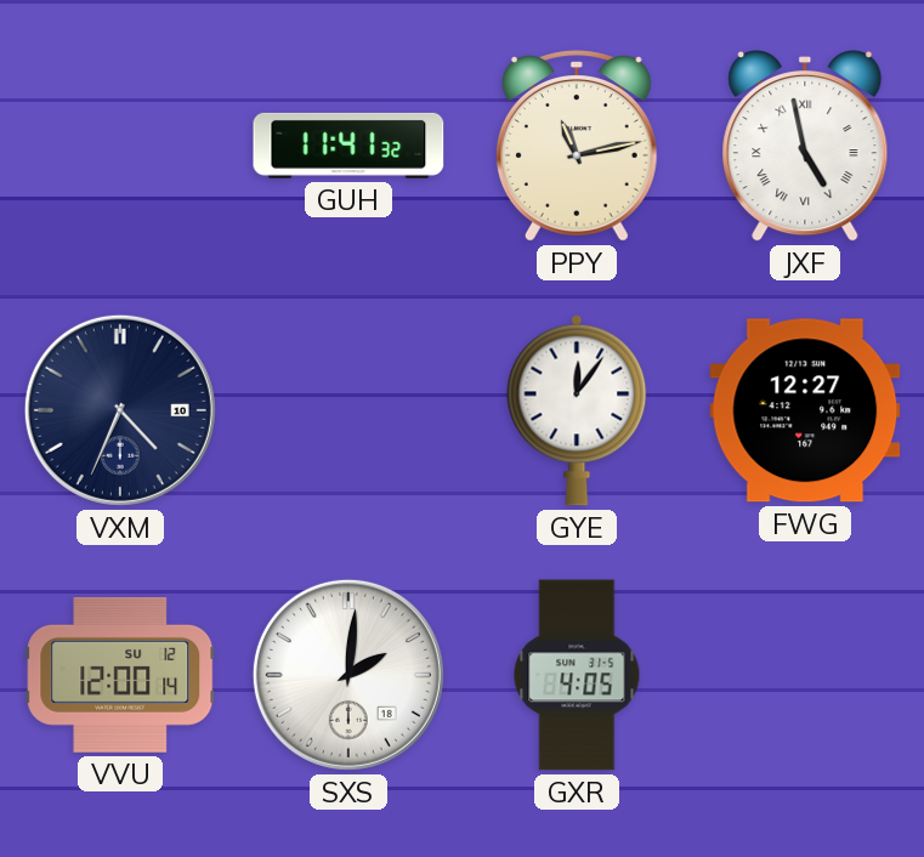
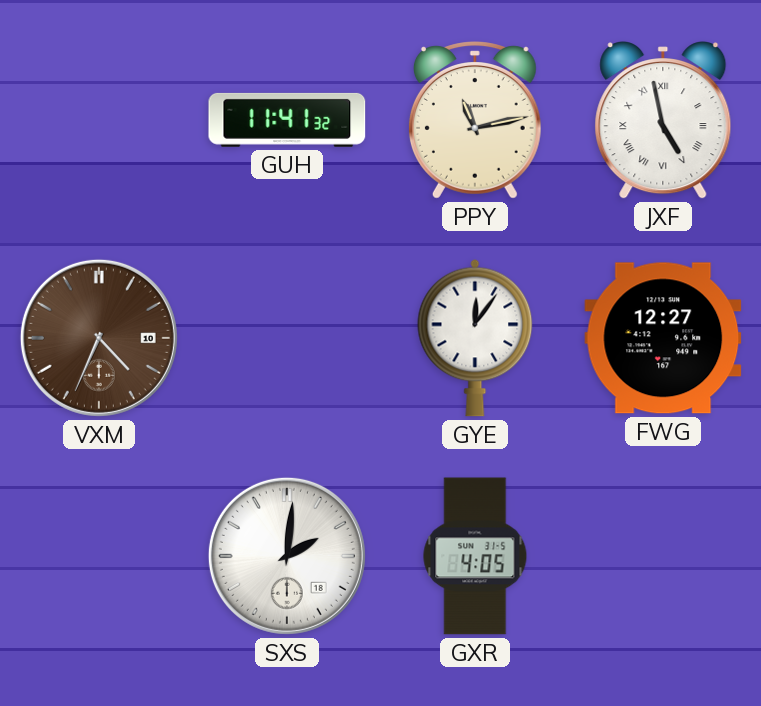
VXM dial: navy -> brown (99, 338)
VVU: 12:00 -> none (120, 675)
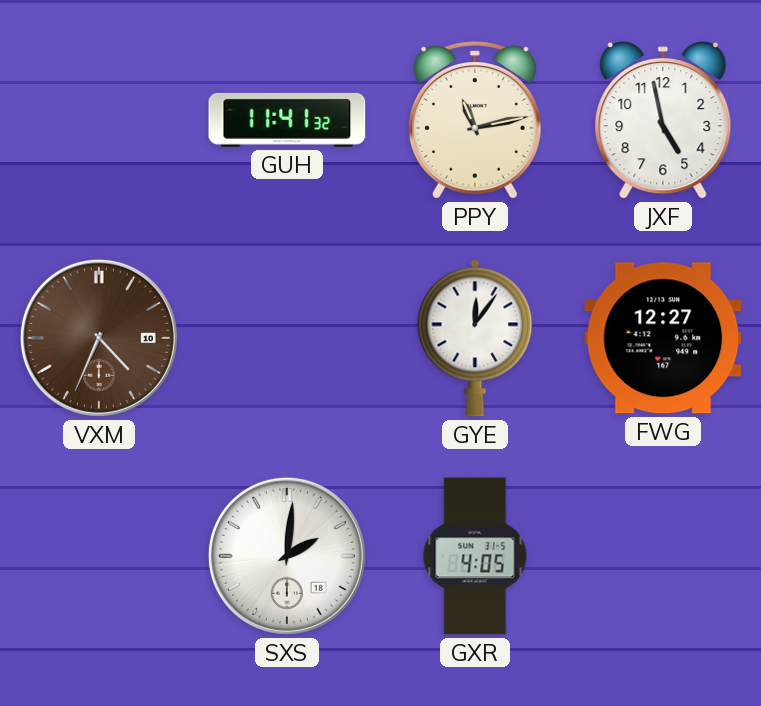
JXF numerals: Roman -> Arabic (663, 120)
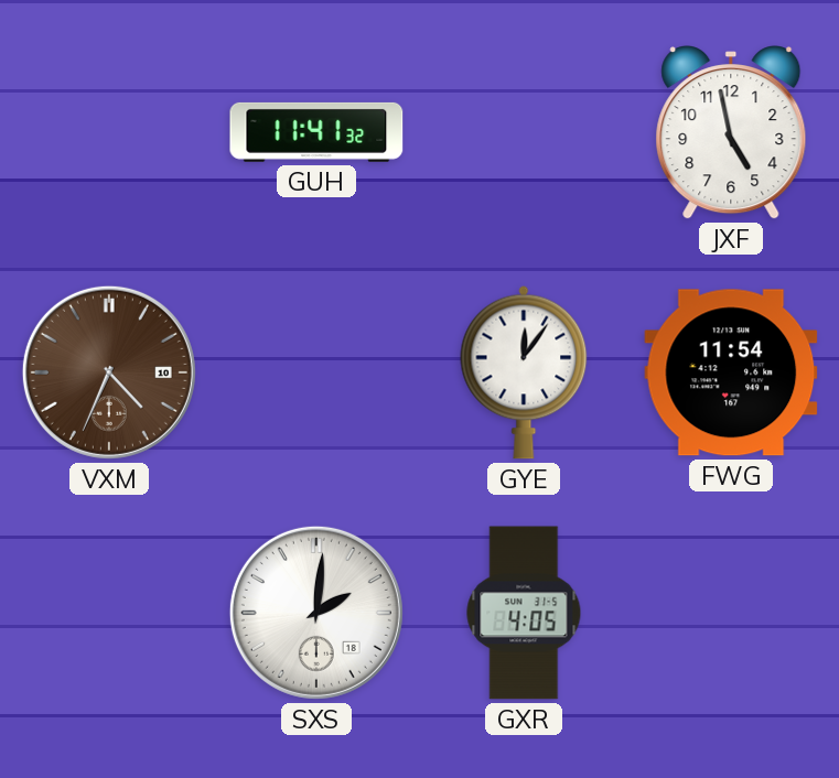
PPY: 11:13 -> none (475, 120)
FWG: 12:27 -> 11:54 (731, 372)
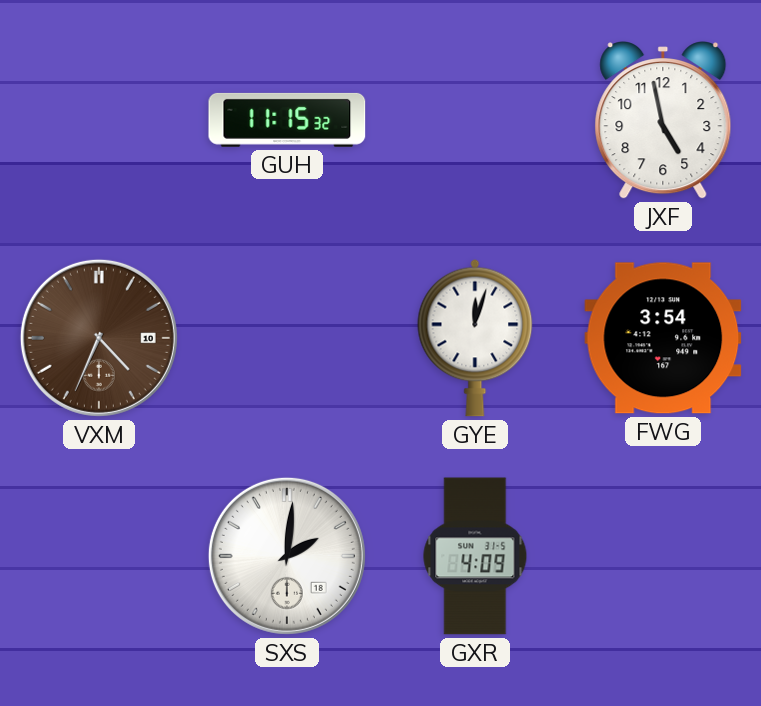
GUH: 11:41 -> 11:15 (287, 120)
GYE: 12:06 -> 12:03 (475, 338)
FWG: 11:54 -> 3:54 (663, 338)
GXR: 4:05 -> 4:09 (475, 556)
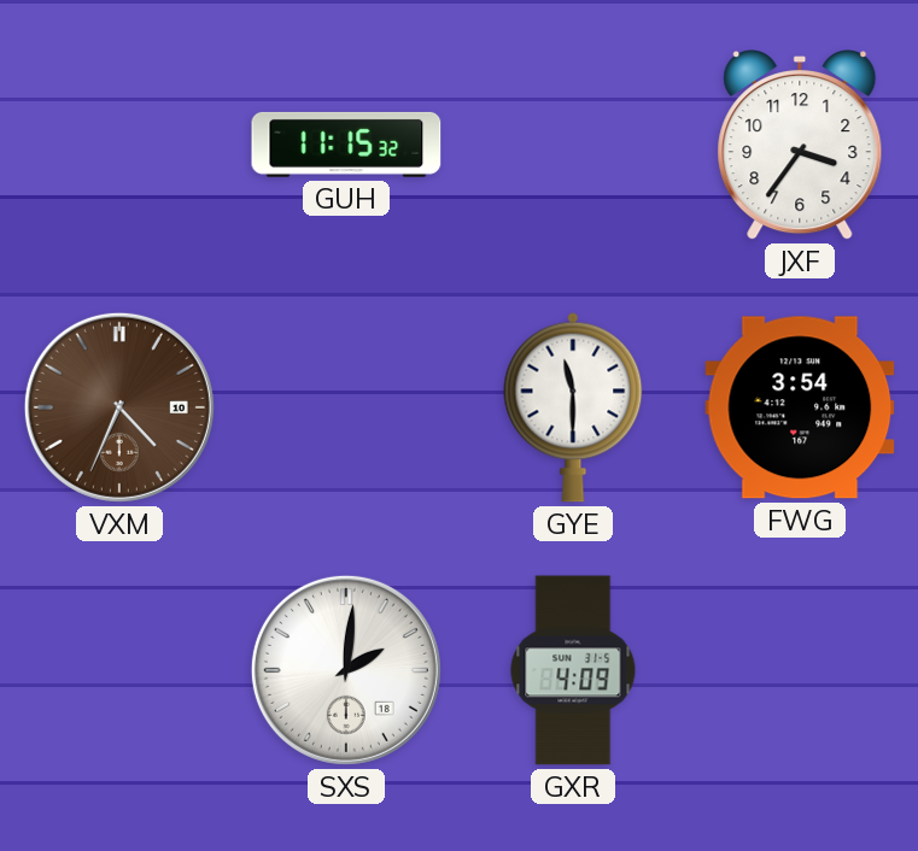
JXF: 4:58 -> 3:36 (800, 145)
GYE: 12:03 -> 11:30 (573, 407)
